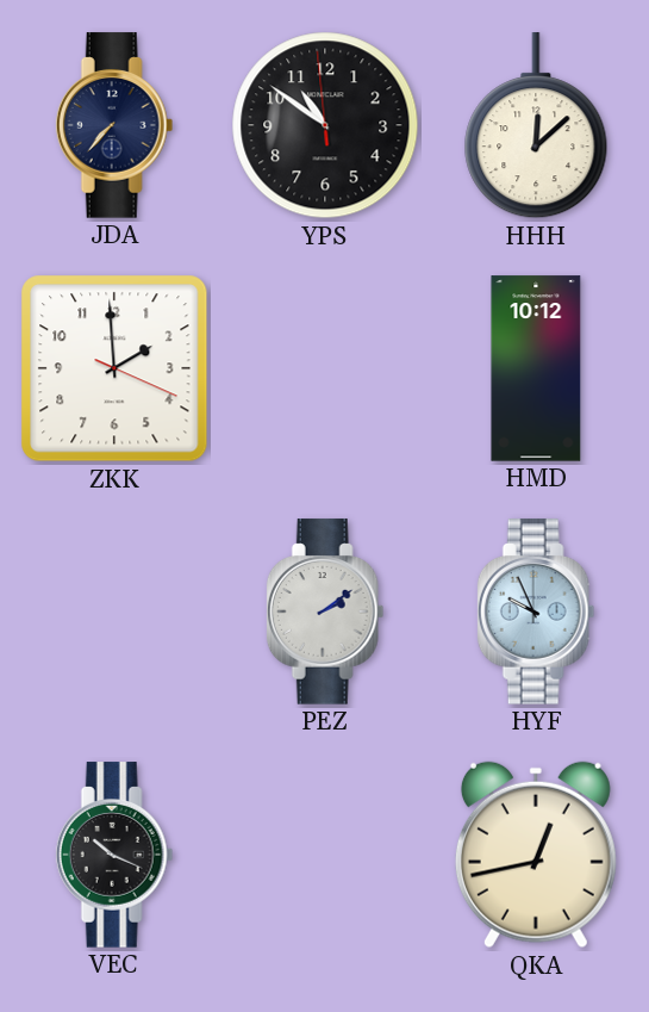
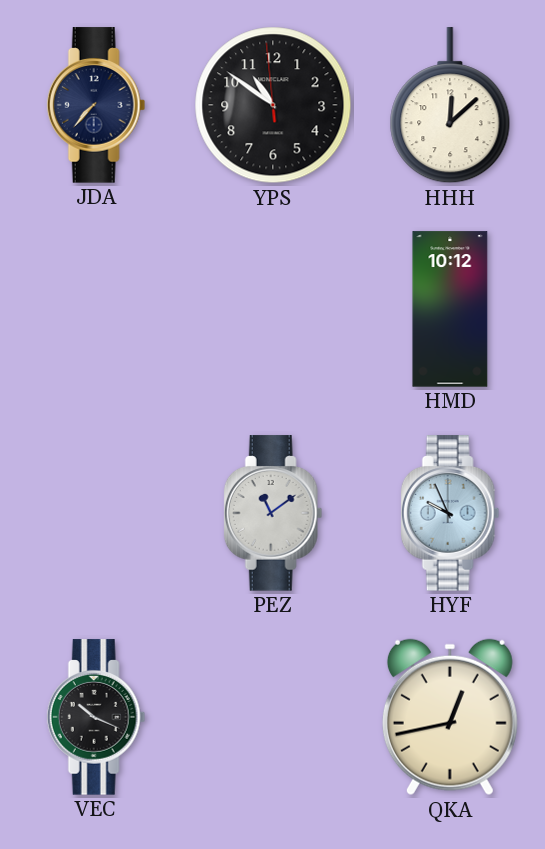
ZKK: 1:59 -> none (114, 368)
PEZ: 2:09 -> 11:09 (273, 513)
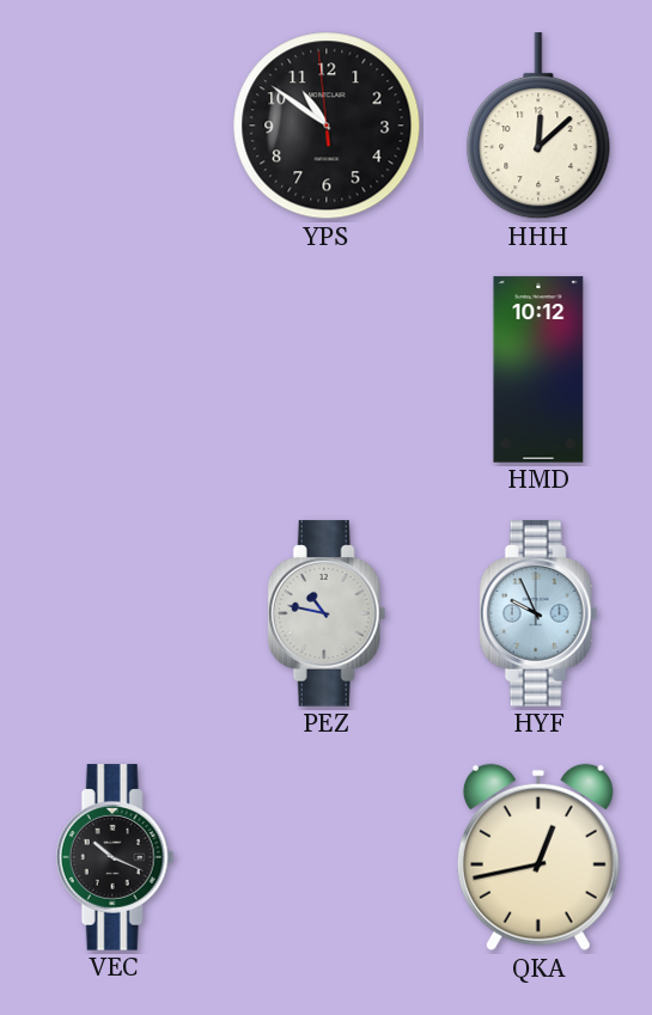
JDA: 7:37 -> none (96, 105)
PEZ: 11:09 -> 10:47 (327, 613)
